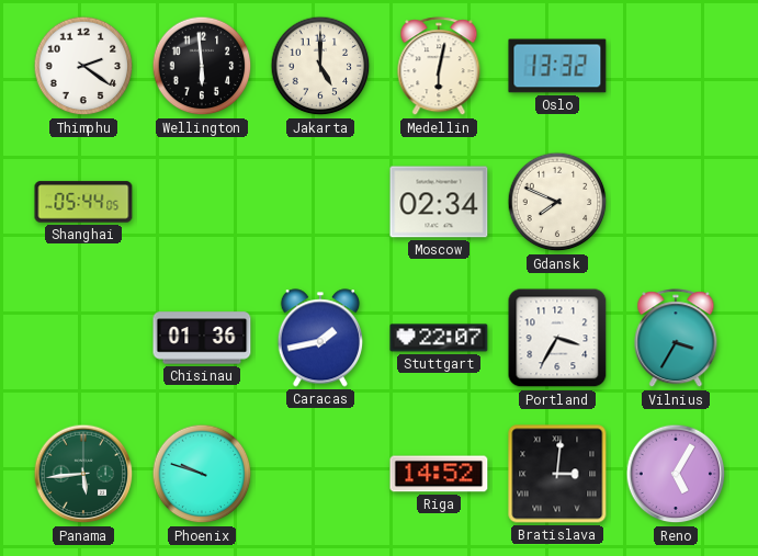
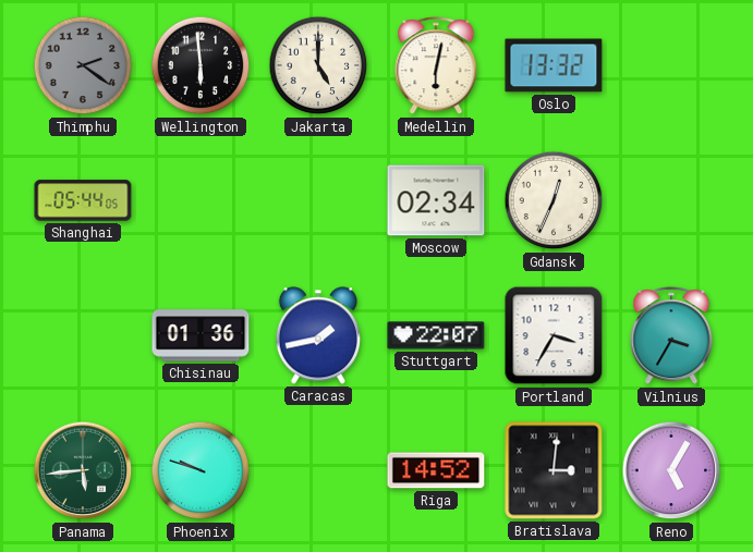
Thimphu dial: white -> grey (83, 65)
Gdansk: 7:49 -> 12:34 (554, 200)
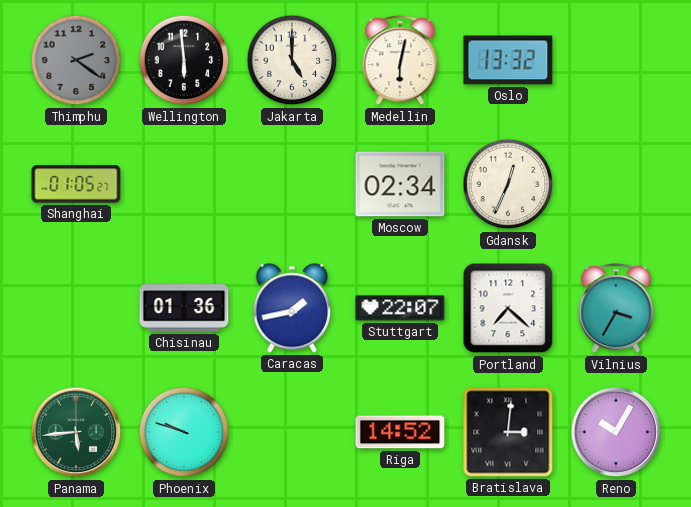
Shanghai: 05:44 -> 01:05 (76, 184)
Portland: 3:35 -> 7:22 (508, 308)
Reno: 5:05 -> 10:05 (616, 432)
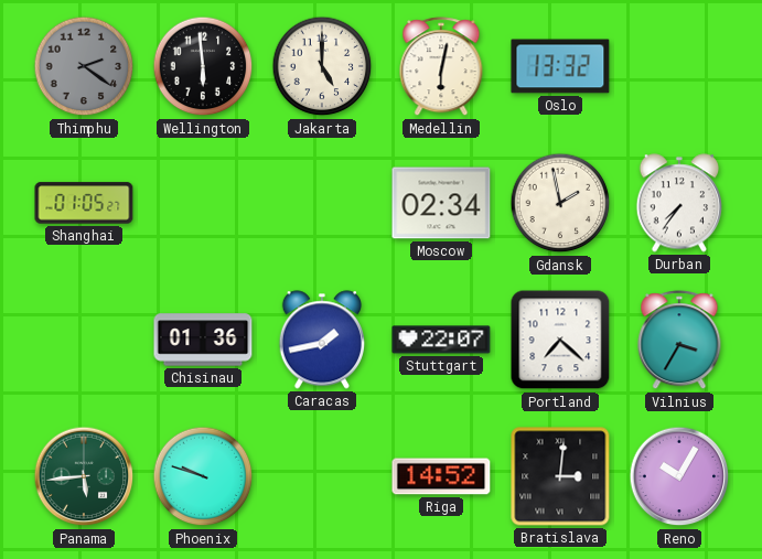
Gdansk: 12:34 -> 1:58 (560, 203)
Durban: none -> 7:36 (678, 203)
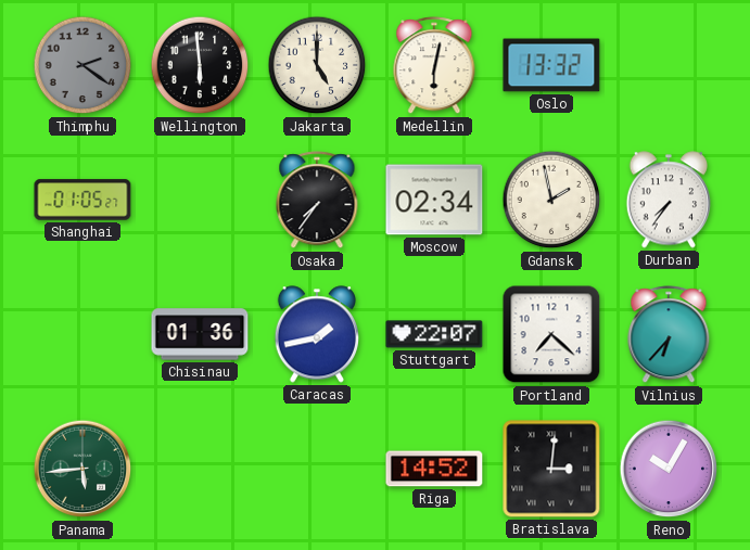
Osaka: none -> 7:36 (317, 201)
Vilnius: 3:35 -> 6:37 (669, 335)
Phoenix: 9:48 -> none (203, 476)
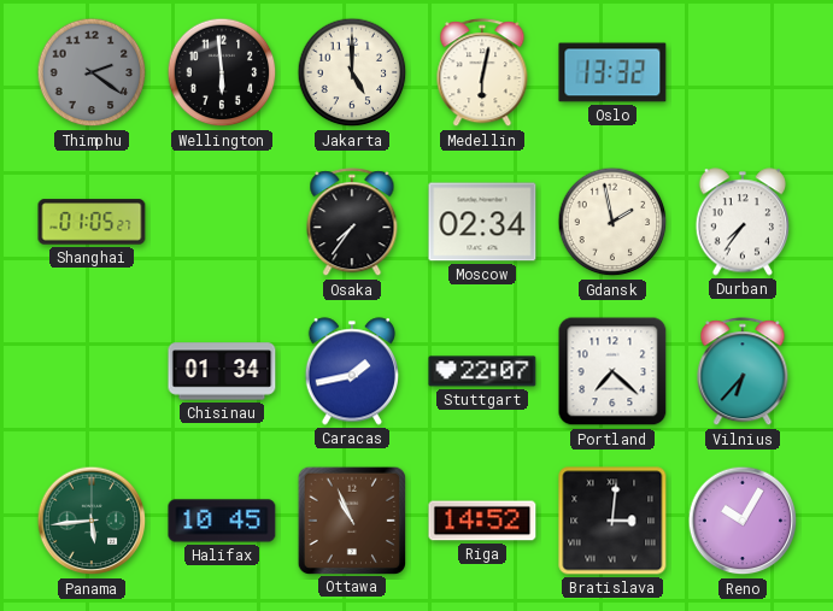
Chisinau: 01:36 -> 01:34 (222, 371)
Halifax: none -> 10:45 (222, 521)
Ottawa: none -> 10:56 (351, 519)
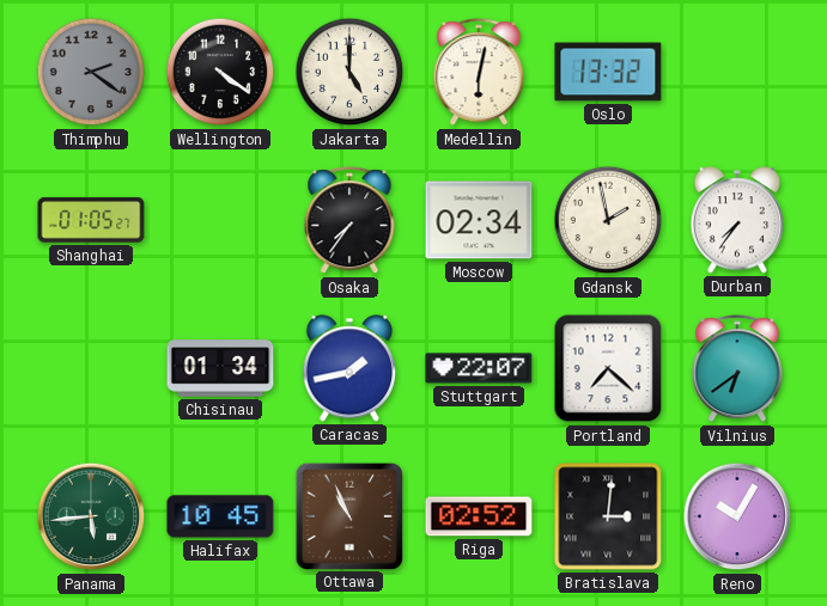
Wellington: 5:59 -> 4:21 (220, 72)
Vilnius: 6:37 -> 6:39 (737, 369)
Riga: 14:52 -> 02:52 (479, 516)
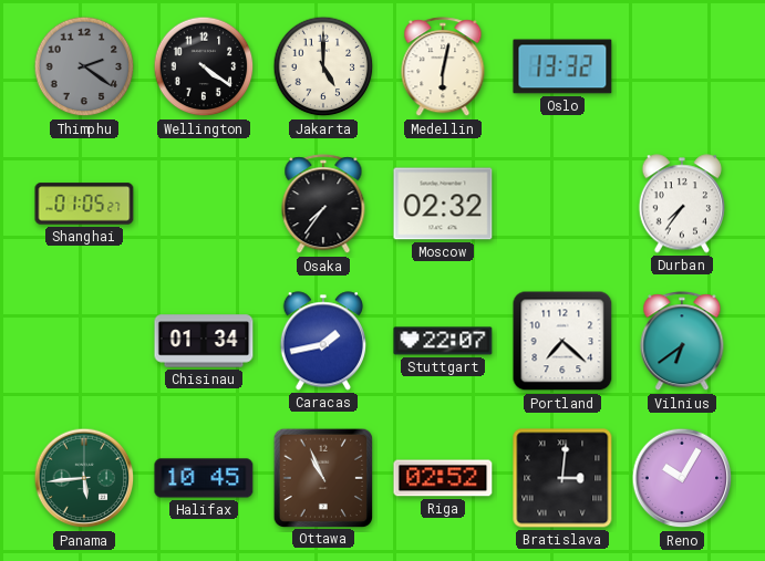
Moscow: 02:34 -> 02:32 (443, 204)
Gdansk: 1:58 -> none (608, 220)
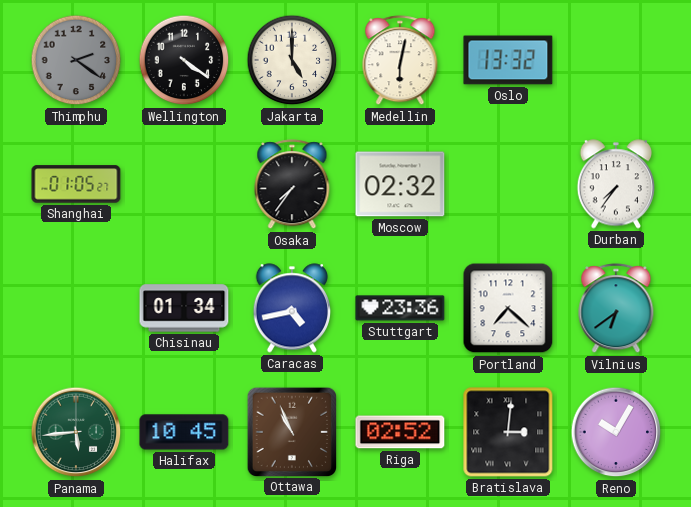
Caracas: 1:43 -> 4:43 (291, 308)
Stuttgart: 22:07 -> 23:36 (400, 308)
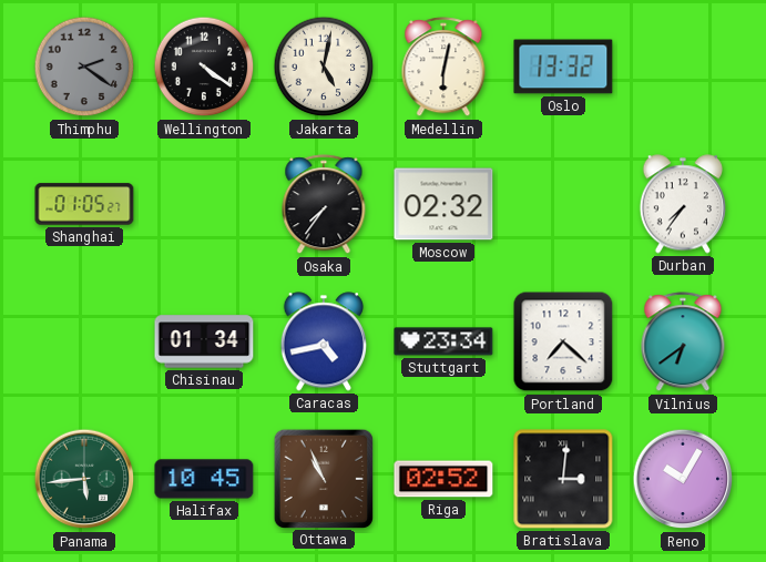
Jakarta: 5:00 -> 5:02 (324, 67)
Stuttgart: 23:36 -> 23:34 (443, 341)
